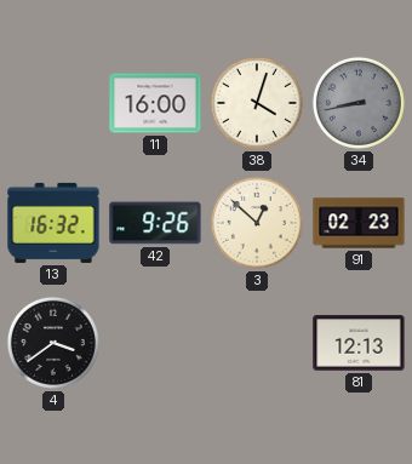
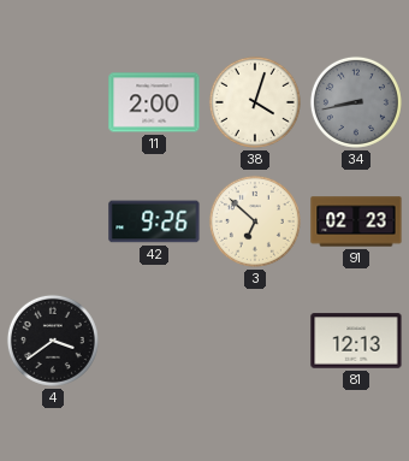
11: 16:00 -> 2:00 (154, 102)
13: 16:32 -> none (53, 223)
3: 12:52 -> 6:52 (255, 221)
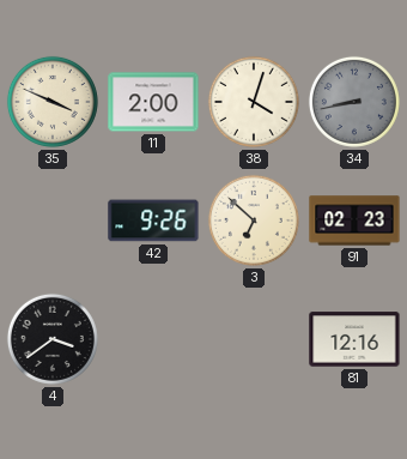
35: none -> 3:49 (53, 102)
81: 12:13 -> 12:16 (354, 339)
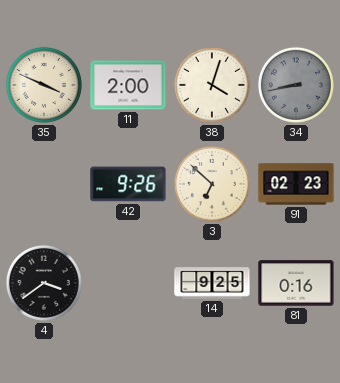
14: none -> 9:25 (212, 283)
81: 12:16 -> 0:16 (296, 283)
